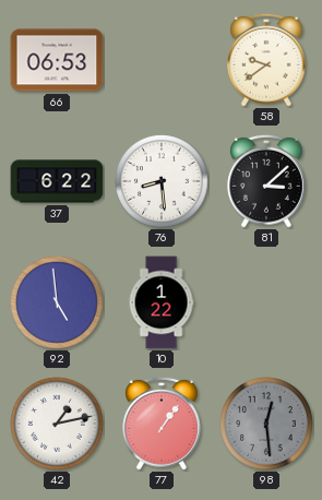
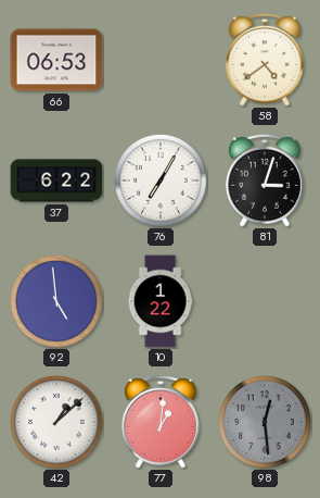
58: 9:39 -> 4:39 (266, 60)
76: 8:29 -> 7:05 (162, 182)
81: 3:08 -> 3:03 (266, 180)
42: 1:13 -> 1:08 (57, 423)
77: 1:06 -> 1:01 (162, 422)
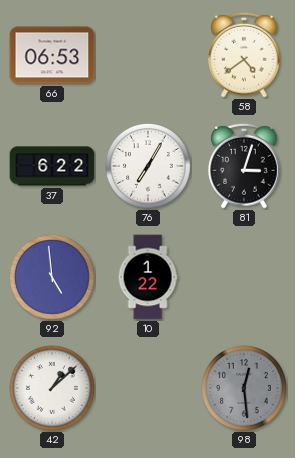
77: 1:01 -> none (162, 422)
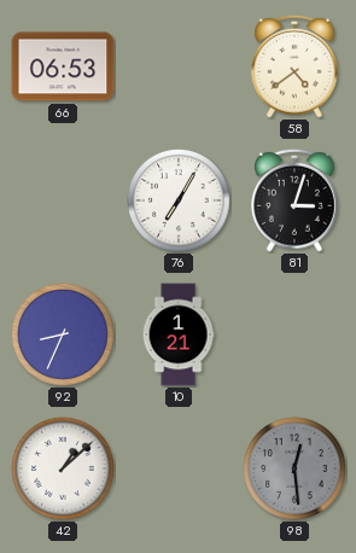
37: 6:22 -> none (52, 166)
92: 4:59 -> 8:34 (64, 336)
10: 1:22 -> 1:21 (179, 334)
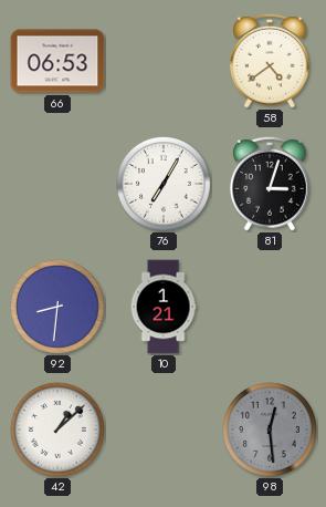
92: 8:34 -> 8:31 (59, 308)
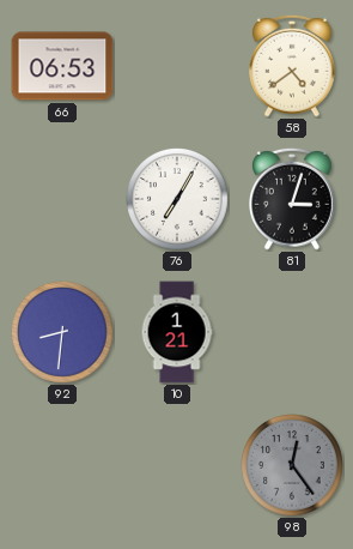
42: 1:08 -> none (59, 431)
98: 12:29 -> 12:24 (293, 466)
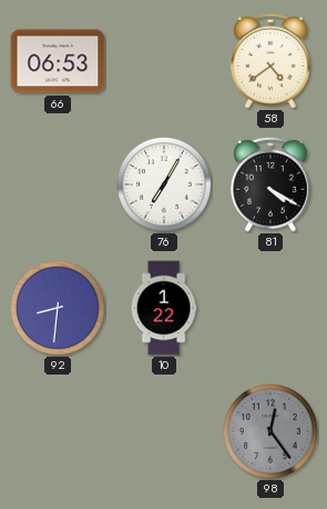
81: 3:03 -> 4:20 (272, 184)
10: 1:21 -> 1:22 (164, 308)
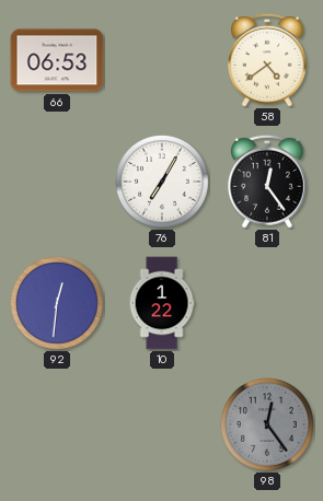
81: 4:20 -> 12:24 (268, 182)
92: 8:31 -> 12:31 (58, 304)
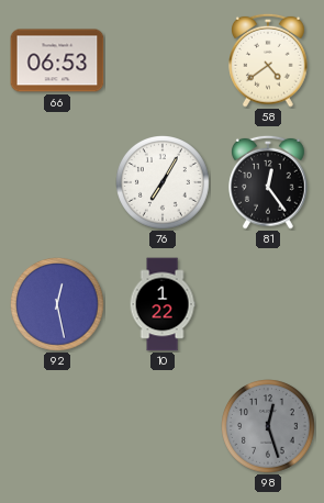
92: 12:31 -> 12:28 (58, 305)
98: 12:24 -> 12:27 (269, 427)
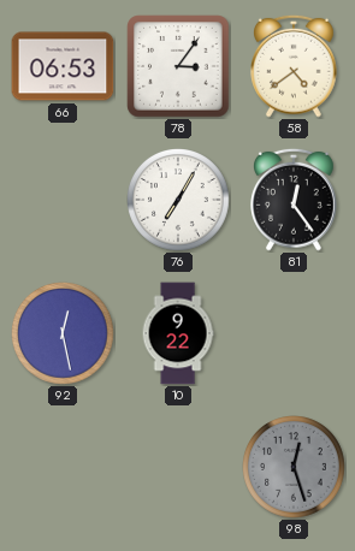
78: none -> 3:06 (178, 66)
10: 1:22 -> 9:22 (178, 333)
